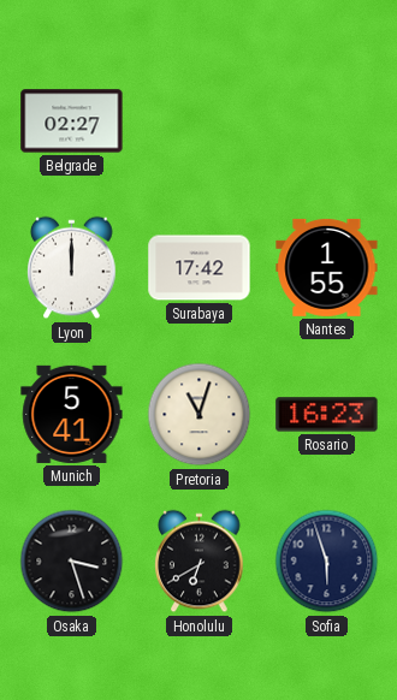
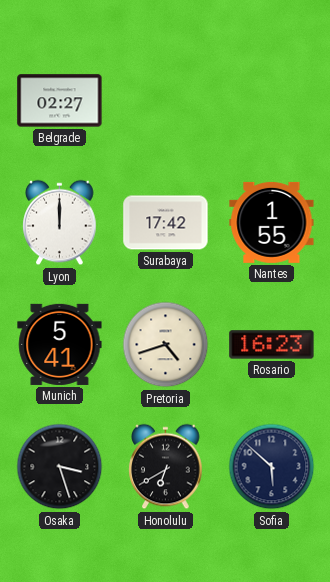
Pretoria: 11:03 -> 4:42 (166, 345)
Sofia: 5:57 -> 5:52 (272, 467)
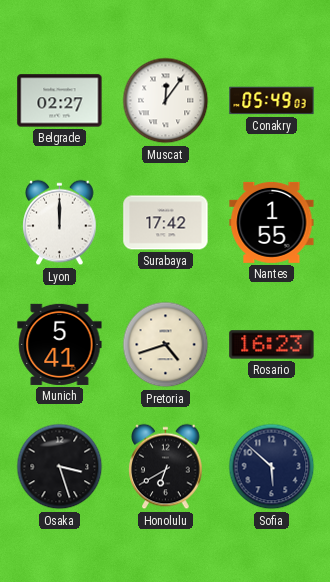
Muscat: none -> 12:06 (166, 101)
Conakry: none -> 05:49 (272, 101)
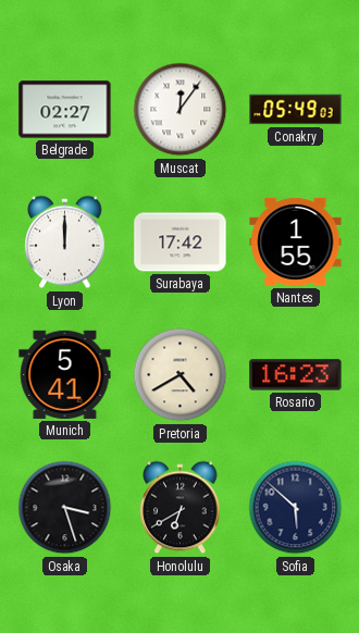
Pretoria: 4:42 -> 4:40 (181, 375)
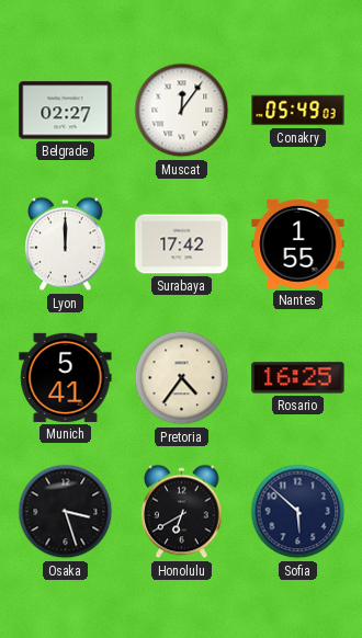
Pretoria: 4:40 -> 4:36 (182, 378)
Rosario: 16:23 -> 16:25 (298, 378)
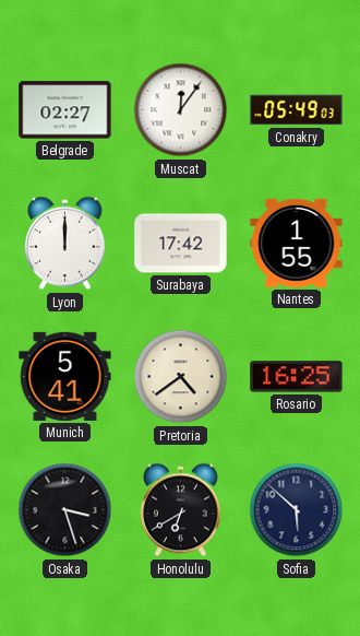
Pretoria: 4:36 -> 4:39 (181, 377)
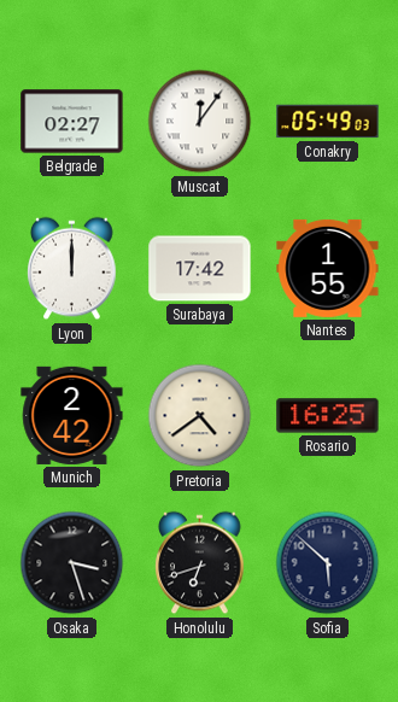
Munich: 5:41 -> 2:42 (72, 415)
Honolulu: 6:40 -> 6:42 (200, 563)
